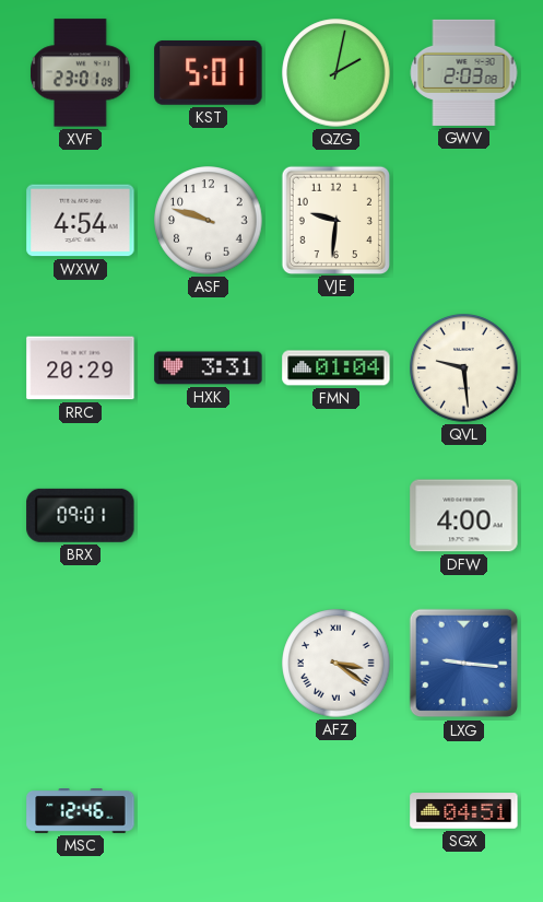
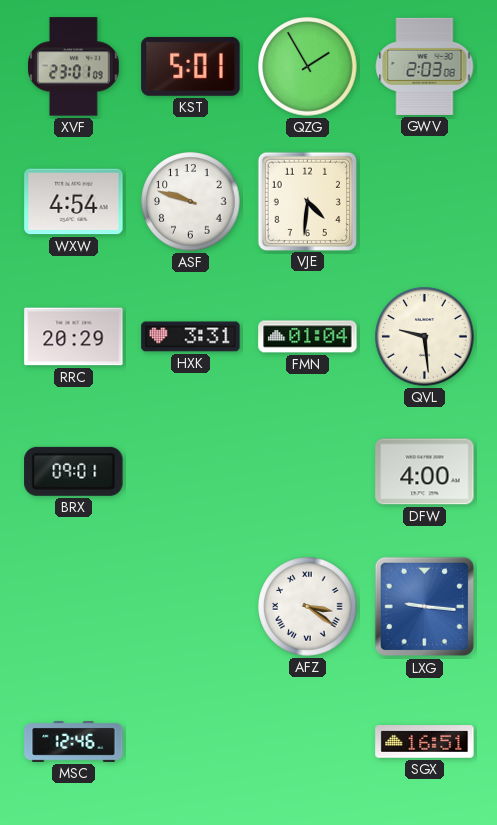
QZG: 2:02 -> 1:55 (308, 67)
VJE: 9:31 -> 4:31 (307, 201)
SGX: 04:51 -> 16:51 (425, 742)
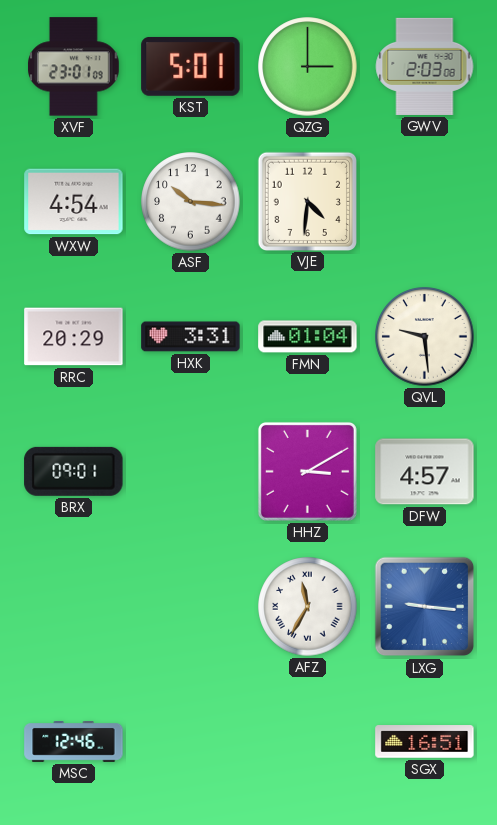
QZG: 1:55 -> 3:00 (308, 67)
ASF: 9:48 -> 10:16 (191, 202)
HHZ: none -> 3:10 (307, 471)
DFW: 4:00 -> 4:57 (425, 472)
AFZ: 3:21 -> 11:35 (308, 607)
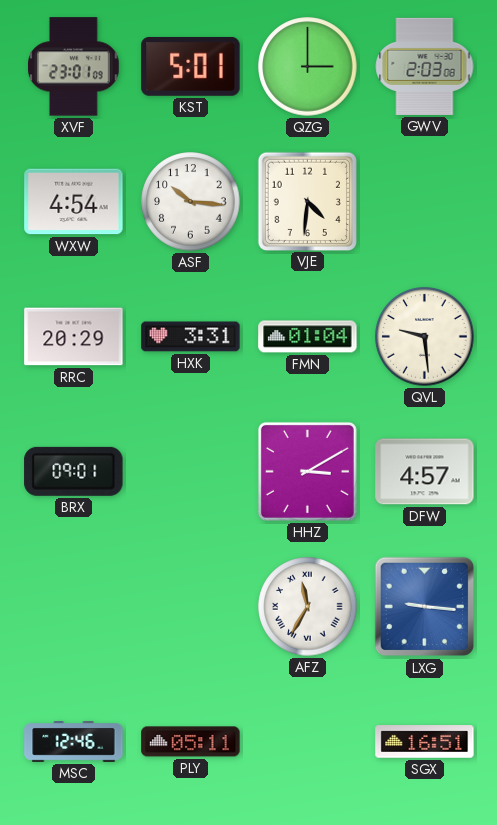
PLY: none -> 05:11 (191, 742)
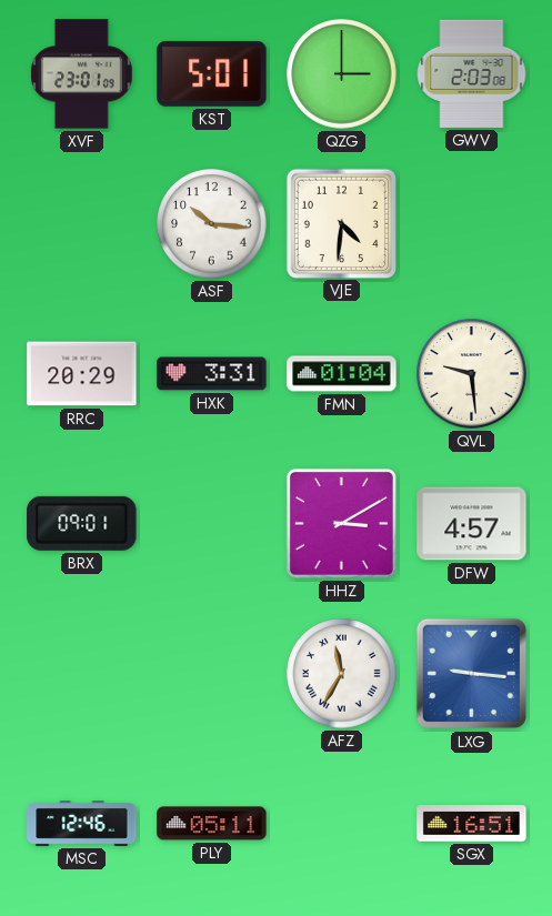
WXW: 4:54 -> none (74, 202)
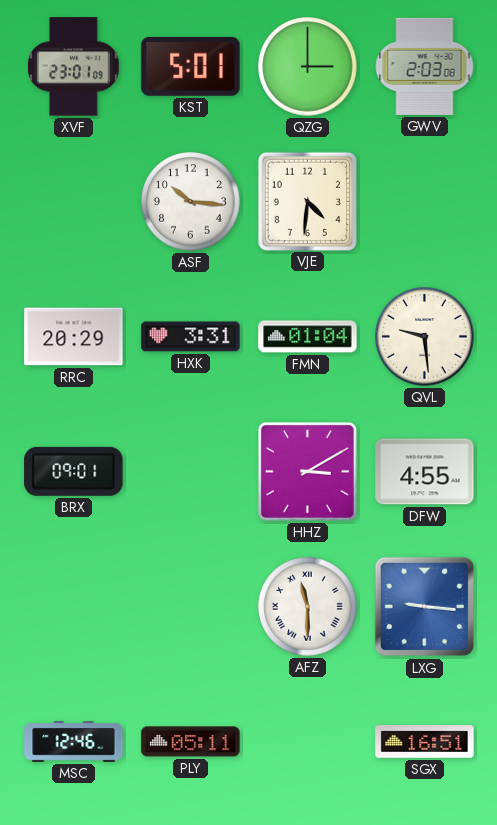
DFW: 4:57 -> 4:55 (425, 472)
AFZ: 11:35 -> 11:30 (308, 607)
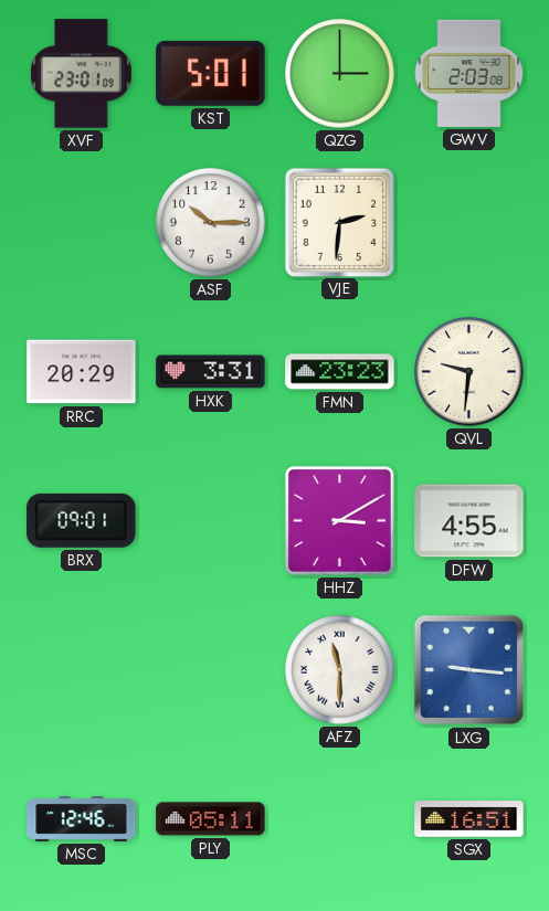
ASF: 10:16 -> 10:15 (211, 223)
VJE: 4:31 -> 2:31 (339, 222)
FMN: 01:04 -> 23:23 (340, 372)
QVL: 9:29 -> 9:31 (469, 372)
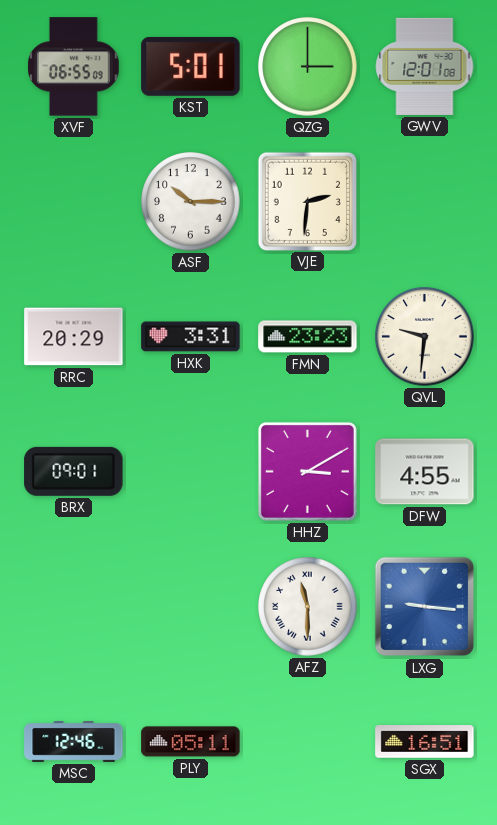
XVF: 23:01 -> 06:55 (74, 67)
GWV: 2:03 -> 12:01 (425, 66)
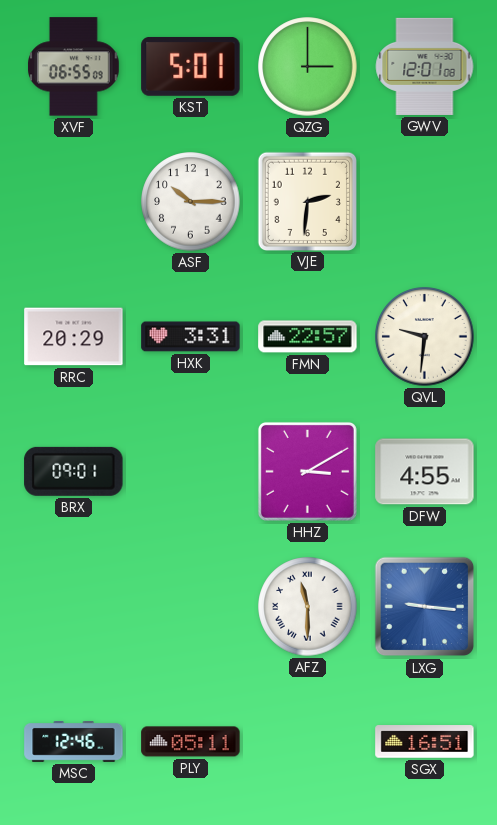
FMN: 23:23 -> 22:57 (308, 337)
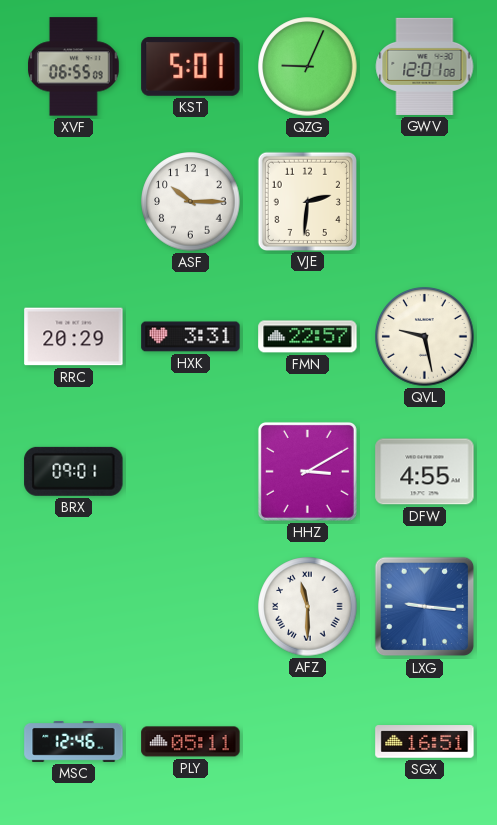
QZG: 3:00 -> 9:04 (308, 67)
QVL: 9:31 -> 9:28 (425, 337)
